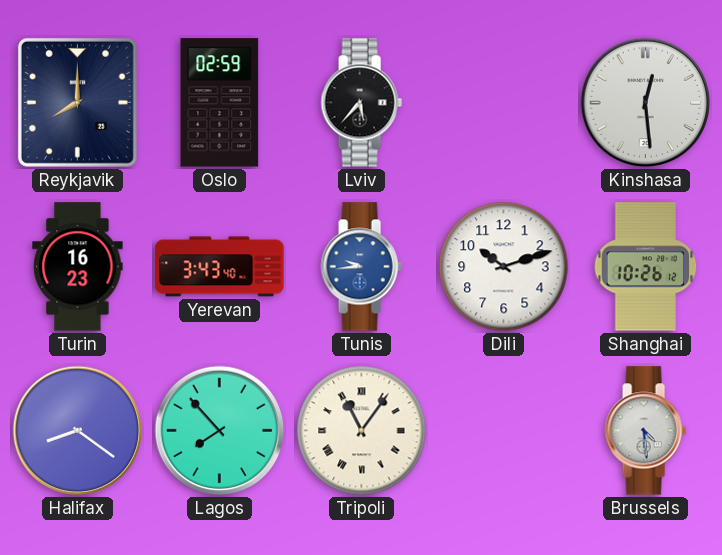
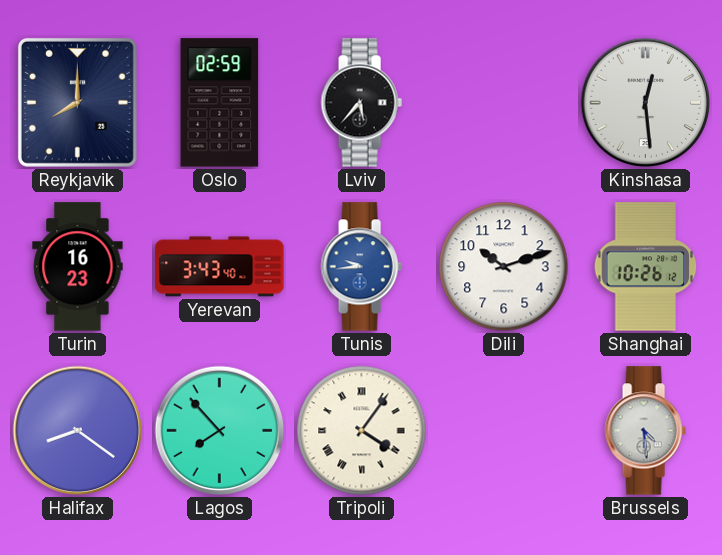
Tripoli: 11:06 -> 4:06 (362, 431)
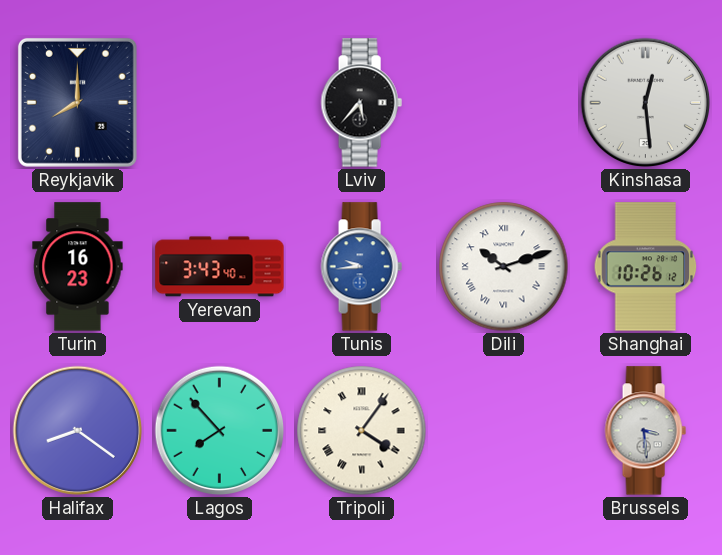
Oslo: 02:59 -> none (220, 103)
Dili numerals: Arabic -> Roman (504, 267)
Brussels: 4:29 -> 3:29 (645, 431)
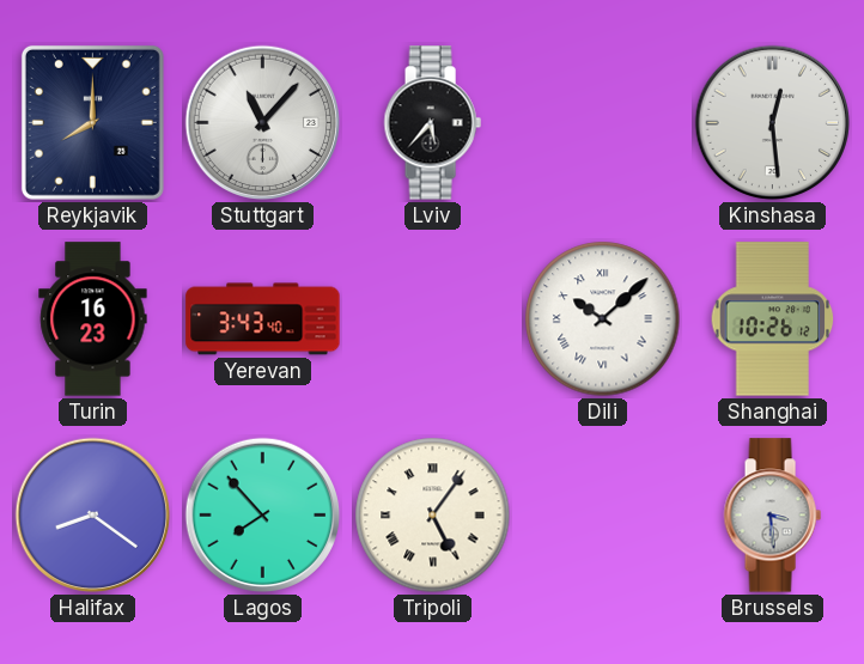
Stuttgart: none -> 11:07 (263, 123)
Tunis: 9:44 -> none (361, 267)
Dili: 10:12 -> 10:08 (603, 319)
Tripoli: 4:06 -> 5:06 (433, 516)
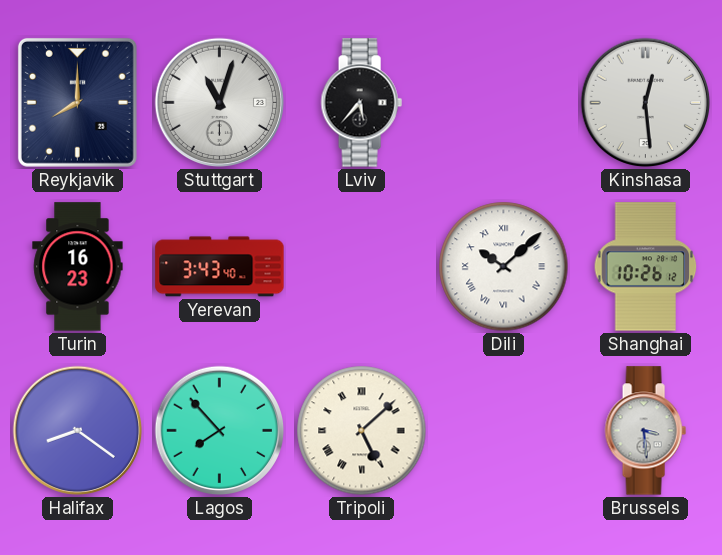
Stuttgart: 11:07 -> 11:03 (220, 103)
Tripoli: 5:06 -> 5:08 (362, 431)
